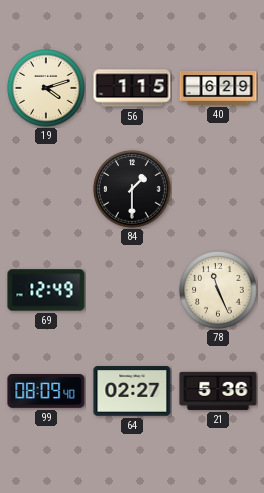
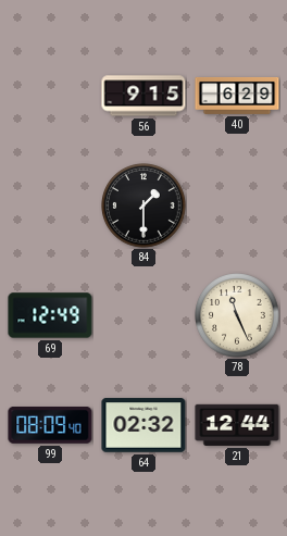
19: 4:12 -> none (46, 88)
56: 1:15 -> 9:15 (143, 96)
64: 02:27 -> 02:32 (143, 425)
21: 5:36 -> 12:44 (237, 425)
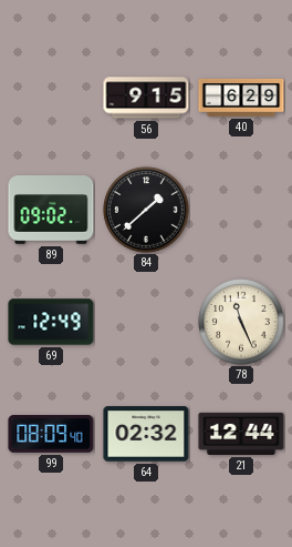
89: none -> 09:02 (51, 210)
84: 1:30 -> 1:38 (146, 210)
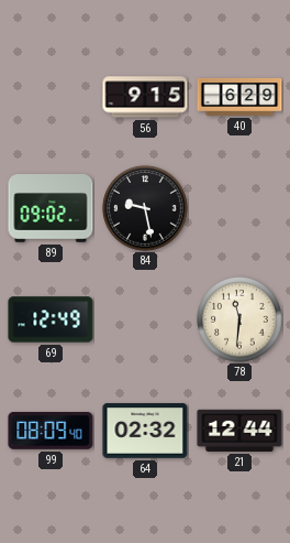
84: 1:38 -> 9:28 (145, 208)
78: 11:26 -> 11:31 (239, 319)
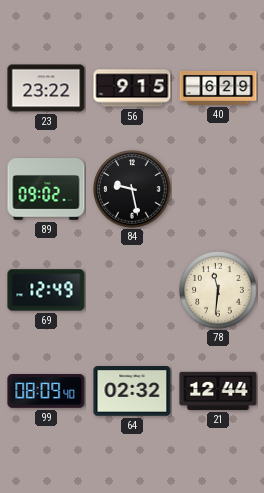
23: none -> 23:22 (46, 88)
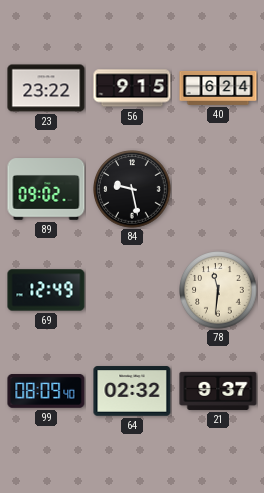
40: 6:29 -> 6:24 (218, 88)
21: 12:44 -> 9:37 (218, 391)
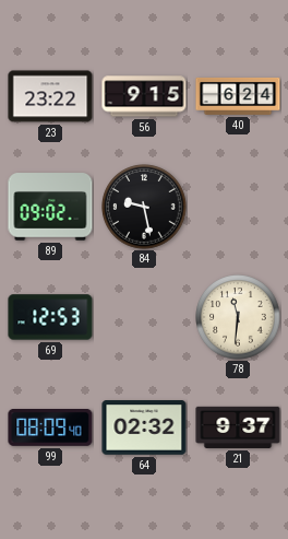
69: 12:49 -> 12:53 (50, 317)
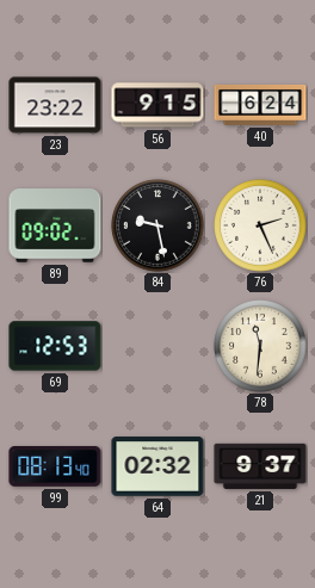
76: none -> 2:26 (260, 225)
99: 08:09 -> 08:13 (55, 468)
